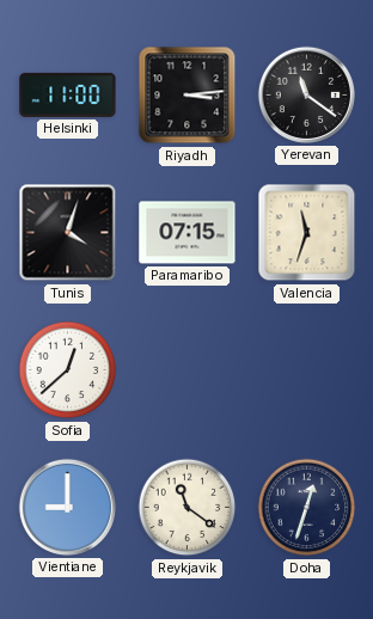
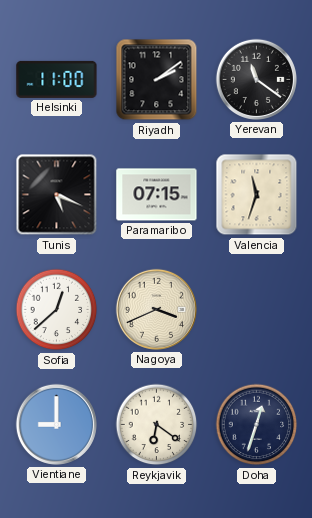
Riyadh: 3:14 -> 2:09 (157, 80)
Tunis: 4:03 -> 5:19 (57, 195)
Nagoya: none -> 3:41 (156, 309)
Reykjavik: 11:21 -> 6:21 (157, 425)
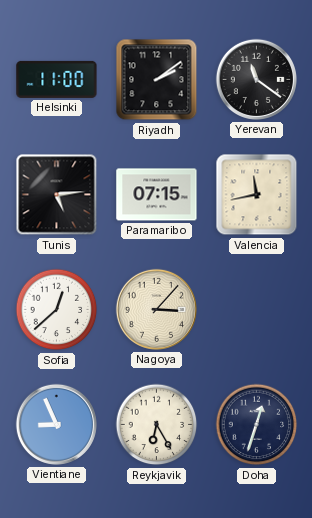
Tunis: 5:19 -> 5:14 (57, 195)
Valencia: 11:33 -> 11:43 (257, 195)
Nagoya: 3:41 -> 3:07 (156, 309)
Vientiane: 9:00 -> 8:56 (56, 424)
Reykjavik: 6:21 -> 6:25 (157, 425)
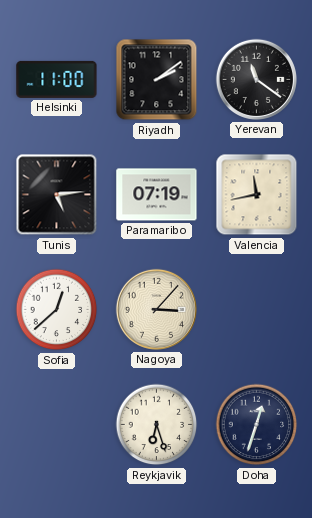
Paramaribo: 07:15 -> 07:19 (157, 195)
Vientiane: 8:56 -> none (56, 424)
Reykjavik: 6:25 -> 6:27 (157, 425)
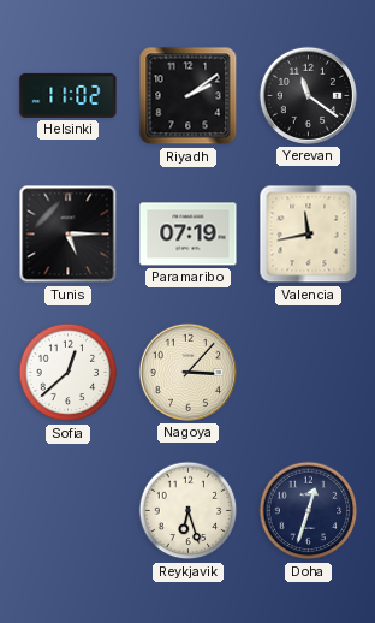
Helsinki: 11:00 -> 11:02 (69, 95)
Tunis: 5:14 -> 5:15 (69, 235)
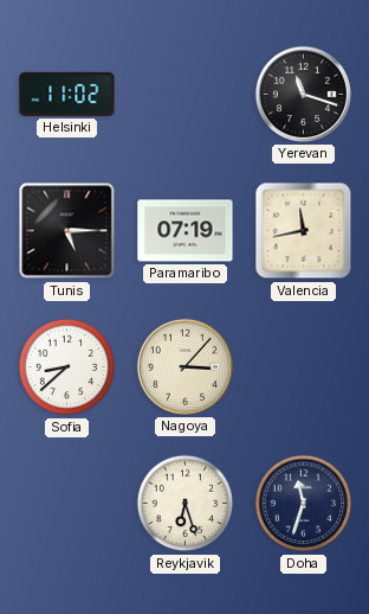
Riyadh: 2:09 -> none (189, 96)
Yerevan: 11:21 -> 11:18 (303, 94)
Sofia: 12:38 -> 8:38 (67, 367)
Doha: 12:33 -> 11:33 (304, 504)
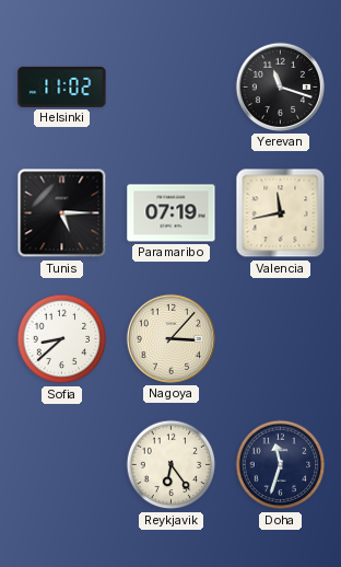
Reykjavik: 6:27 -> 6:24 (172, 465)
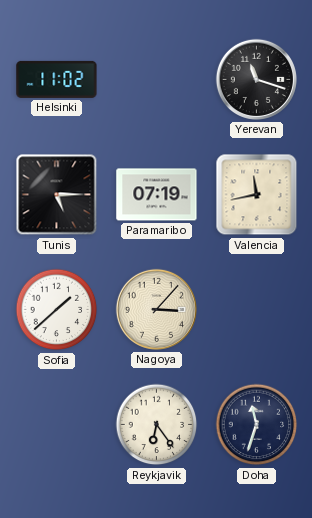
Sofia: 8:38 -> 1:38 (57, 310)
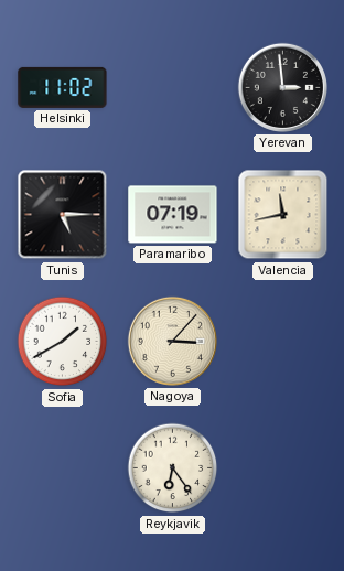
Yerevan: 11:18 -> 2:59 (282, 87)
Sofia: 1:38 -> 1:40 (63, 342)
Doha: 11:33 -> none (257, 425)
